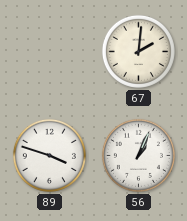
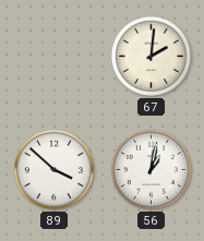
89: 3:48 -> 3:52 (53, 169)
56: 1:04 -> 1:02 (151, 169)
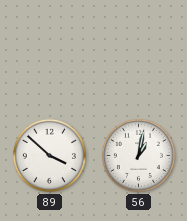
67: 2:01 -> none (151, 56)
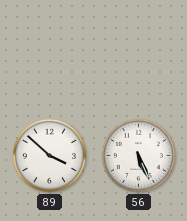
56: 1:02 -> 5:26 (138, 155)
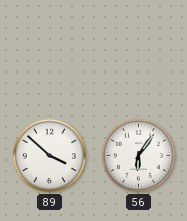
56: 5:26 -> 6:06 (138, 155)
